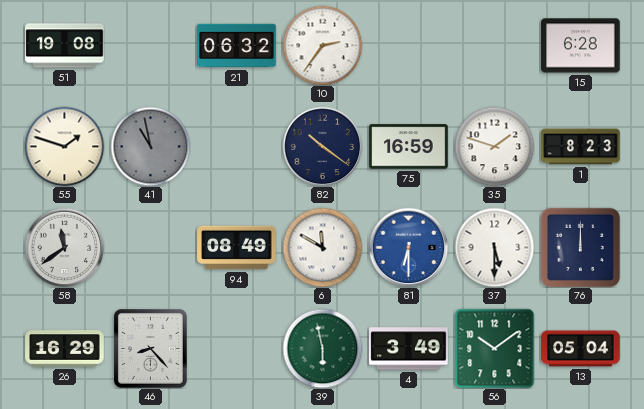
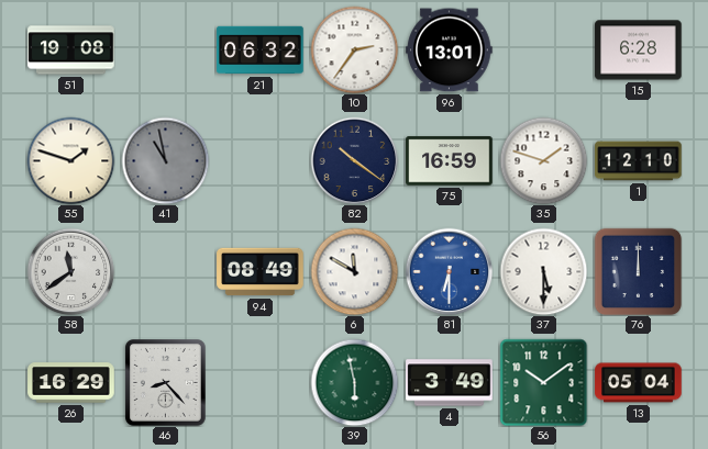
96: none -> 13:01 (450, 50)
1: 8:23 -> 12:10 (639, 161)
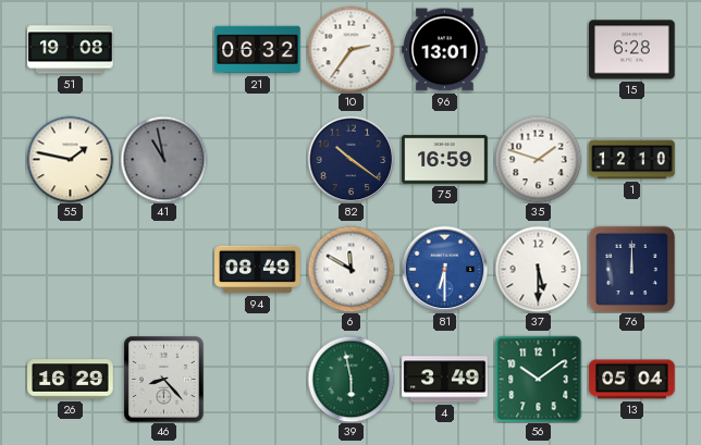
55: 1:48 -> 1:47 (70, 159)
58: 11:39 -> none (70, 271)
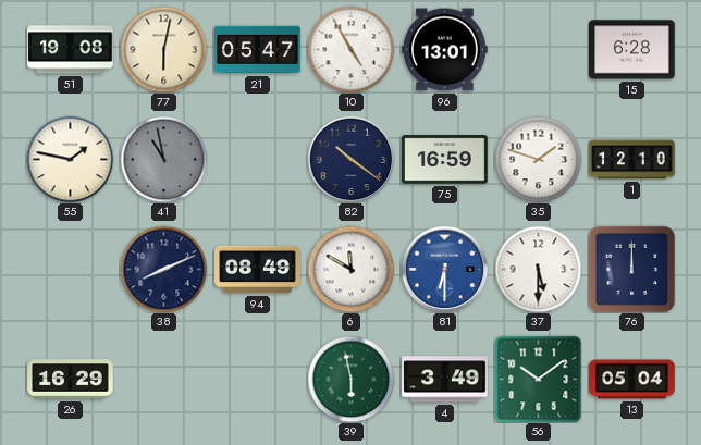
77: none -> 6:02 (163, 49)
21: 06:32 -> 05:47 (258, 50)
10: 2:36 -> 4:55 (350, 49)
38: none -> 8:11 (163, 269)
46: 8:23 -> none (164, 380)
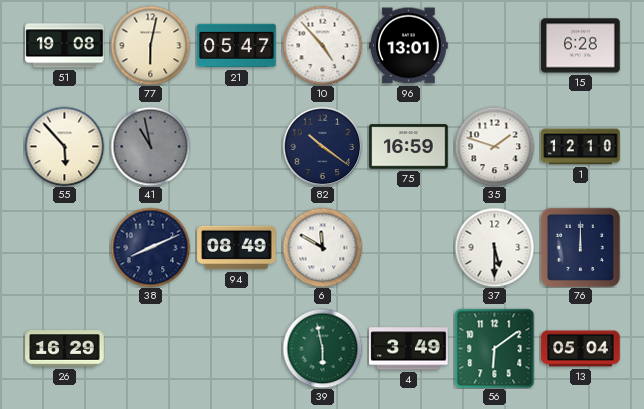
10: 4:55 -> 4:53 (322, 45)
55: 1:47 -> 5:53 (64, 146)
81: 6:30 -> none (444, 269)
56: 10:09 -> 6:09 (494, 348)
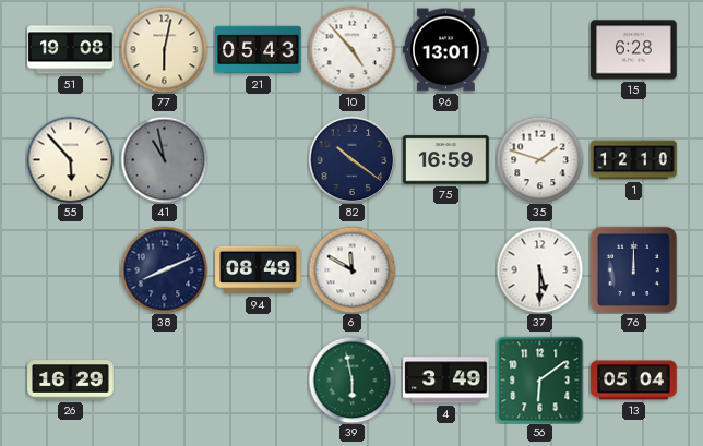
21: 05:47 -> 05:43 (259, 50)
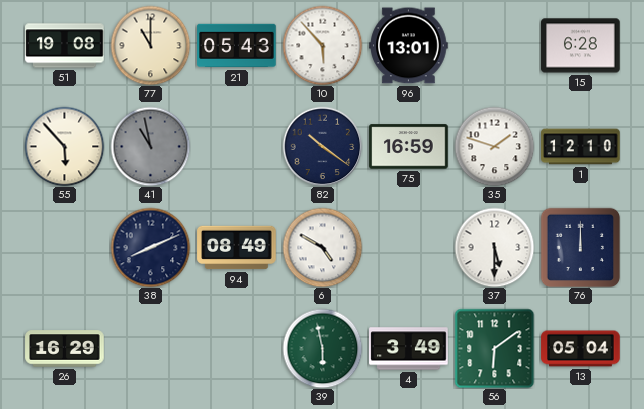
77: 6:02 -> 11:00 (150, 45)
10: 4:53 -> 5:53 (322, 45)
6: 11:50 -> 4:50 (322, 247)
